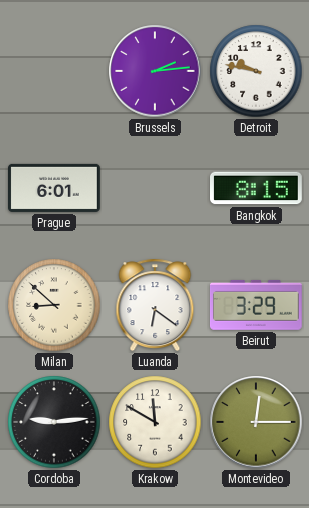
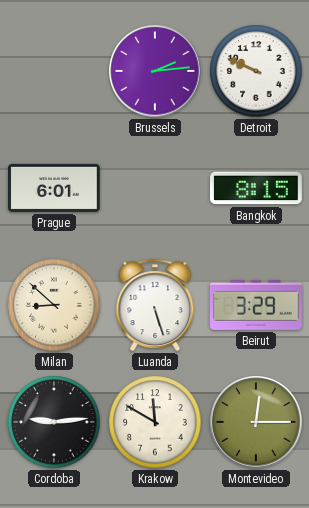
Detroit: 9:47 -> 9:49 (256, 71)
Luanda: 6:21 -> 5:27 (155, 305)
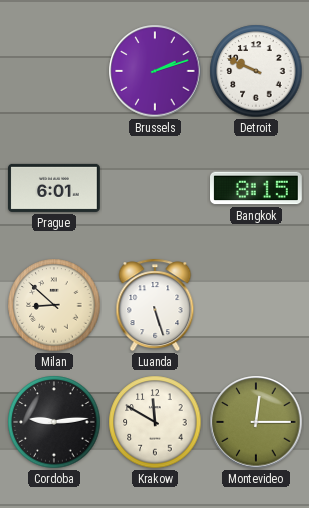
Brussels: 2:14 -> 2:12 (155, 71)
Beirut: 3:29 -> none (256, 305)
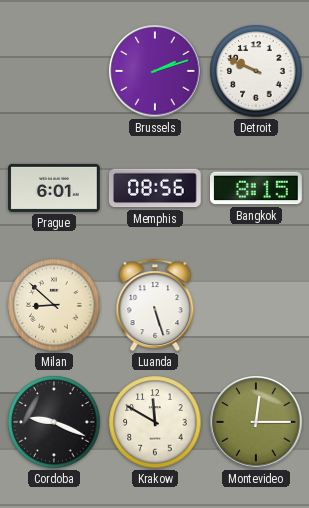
Memphis: none -> 08:56 (155, 188)
Cordoba: 9:14 -> 9:19 (54, 422)
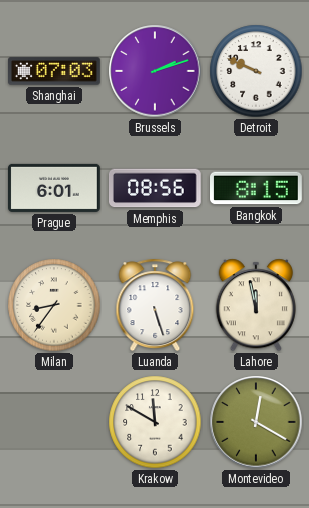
Shanghai: none -> 07:03 (55, 71)
Milan: 8:52 -> 8:36 (54, 305)
Lahore: none -> 11:58 (256, 305)
Cordoba: 9:19 -> none (54, 422)
Montevideo: 12:15 -> 12:20 (256, 422)
